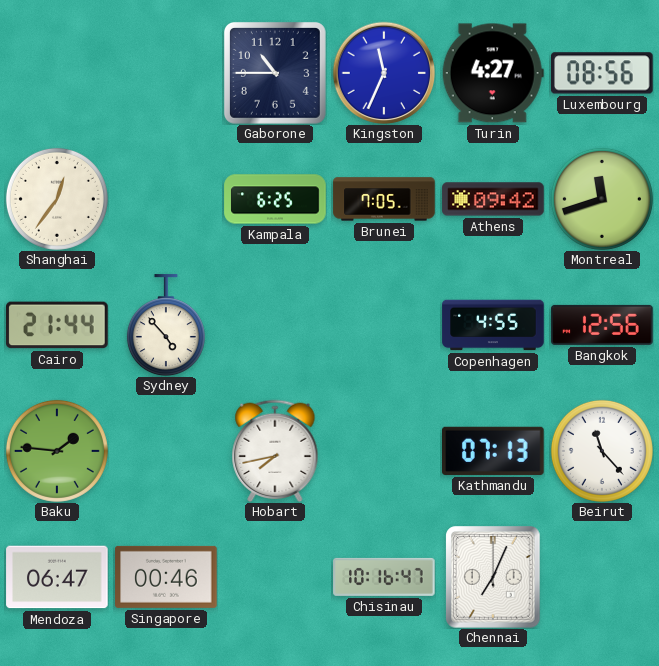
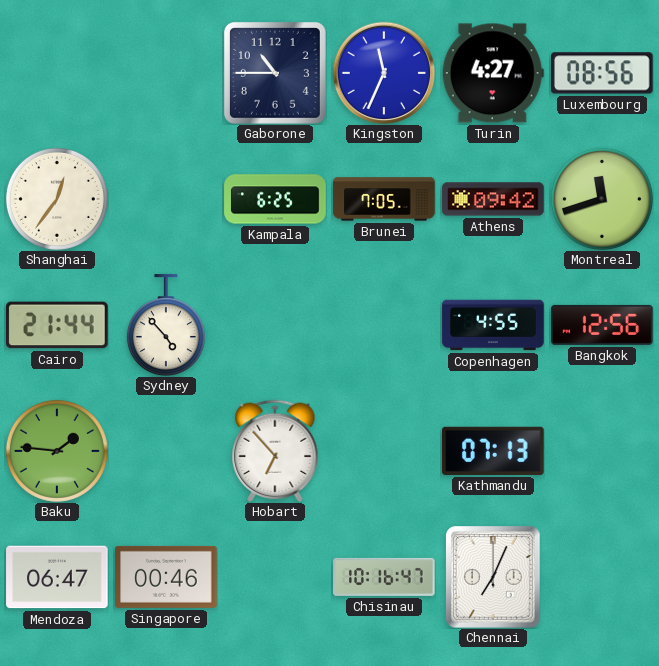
Hobart: 7:43 -> 6:53 (275, 451)
Beirut: 11:23 -> none (602, 451)
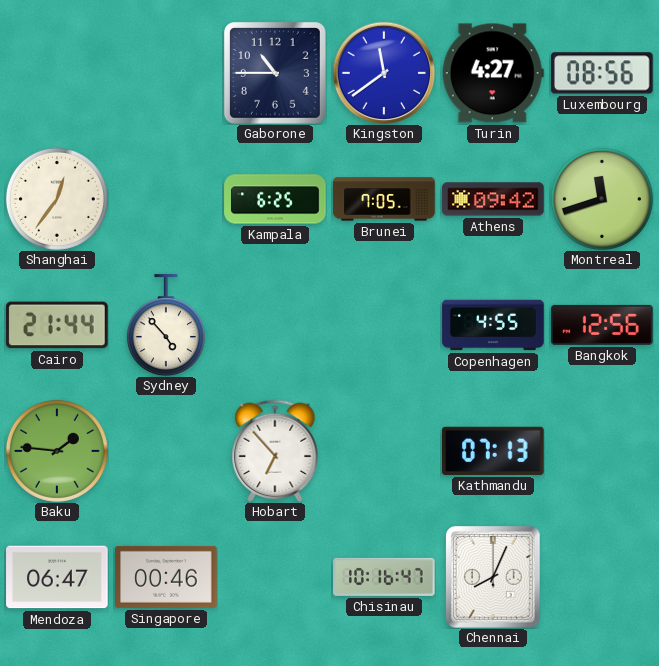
Kingston: 11:34 -> 11:39 (384, 73)
Chennai: 7:04 -> 8:04 (493, 577)
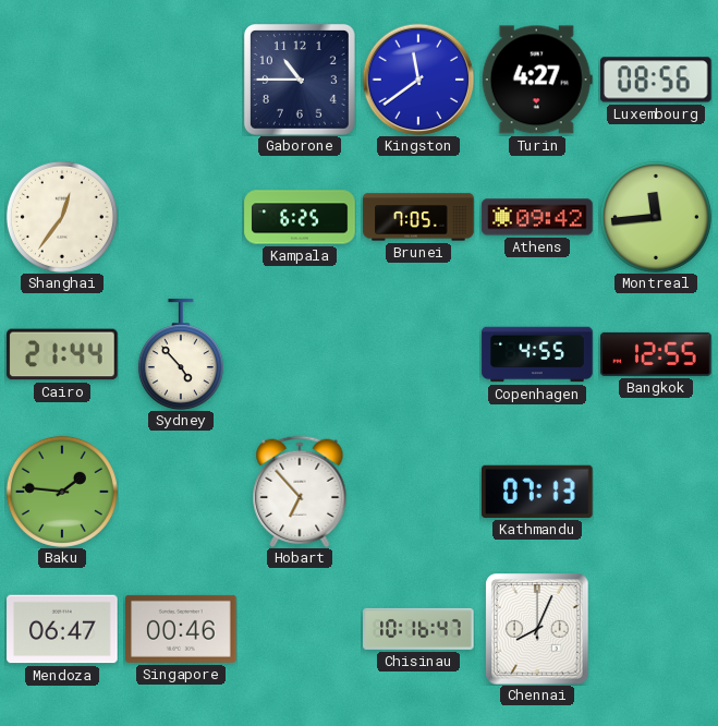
Montreal: 11:42 -> 11:44 (656, 217)
Bangkok: 12:56 -> 12:55 (656, 354)
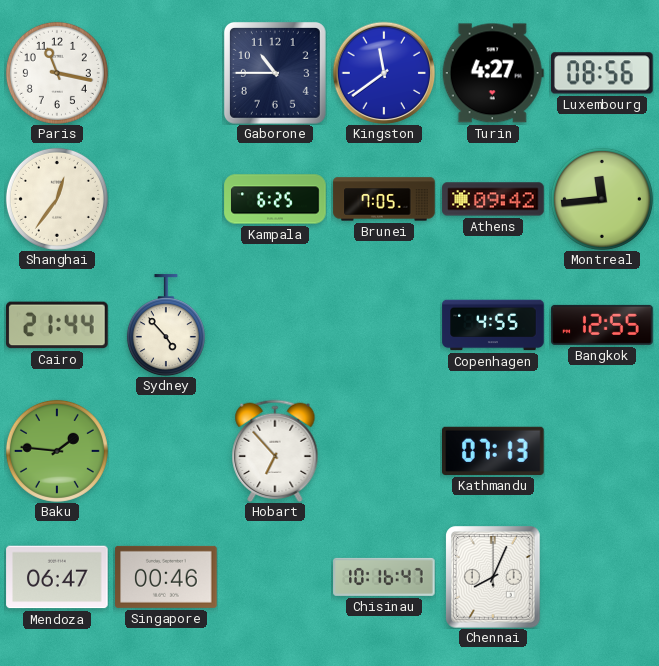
Paris: none -> 11:17 (57, 73)
